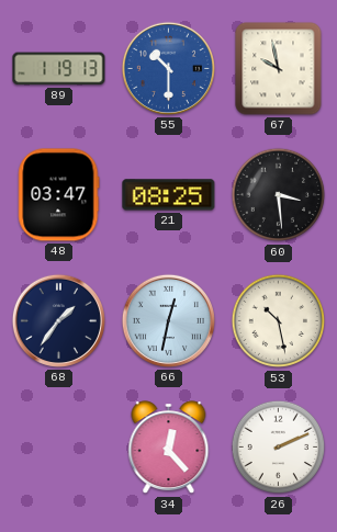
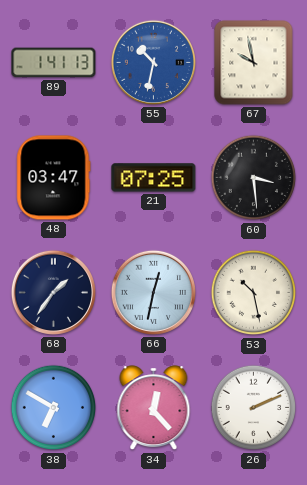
89: 1:19 -> 1:41 (54, 63)
55: 10:30 -> 10:32 (153, 62)
21: 08:25 -> 07:25 (154, 178)
38: none -> 6:50 (54, 408)
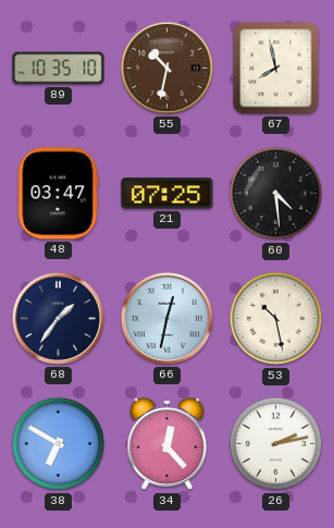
89: 1:41 -> 10:35 (59, 69)
55 dial: blue -> brown (166, 67)
67: 9:58 -> 7:58 (276, 69)
60: 3:29 -> 4:29 (276, 194)
26: 2:11 -> 2:13 (276, 444)
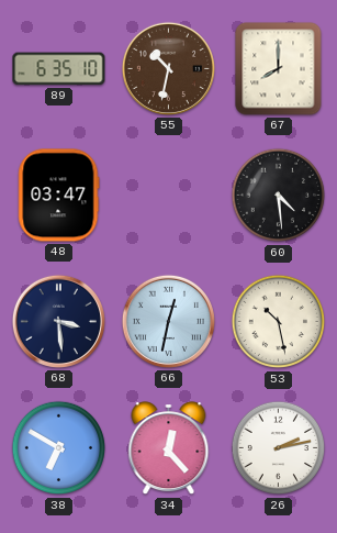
89: 10:35 -> 6:35 (59, 69)
67: 7:58 -> 8:00 (279, 69)
21: 07:25 -> none (168, 194)
68: 1:36 -> 3:29 (58, 321)
